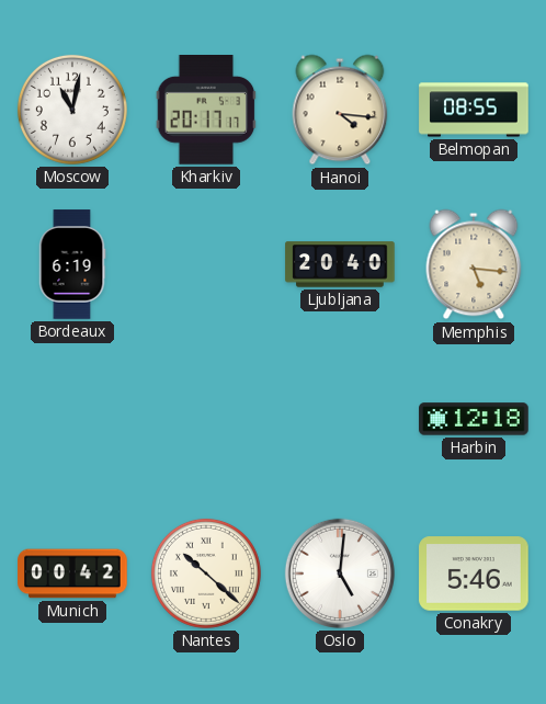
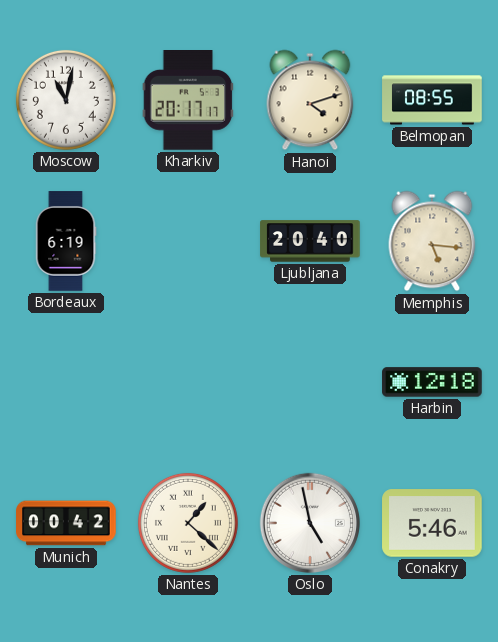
Hanoi: 4:16 -> 4:12 (310, 100)
Nantes: 10:22 -> 1:22 (188, 523)
Oslo: 5:01 -> 4:58 (310, 523)
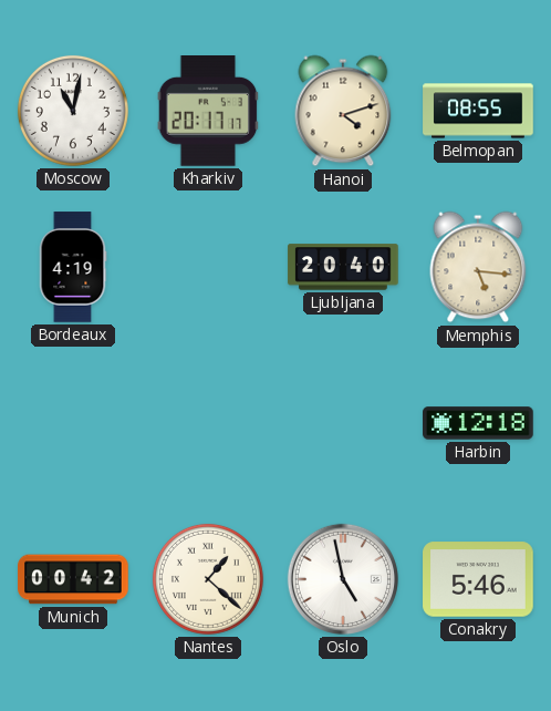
Bordeaux: 6:19 -> 4:19 (73, 267)
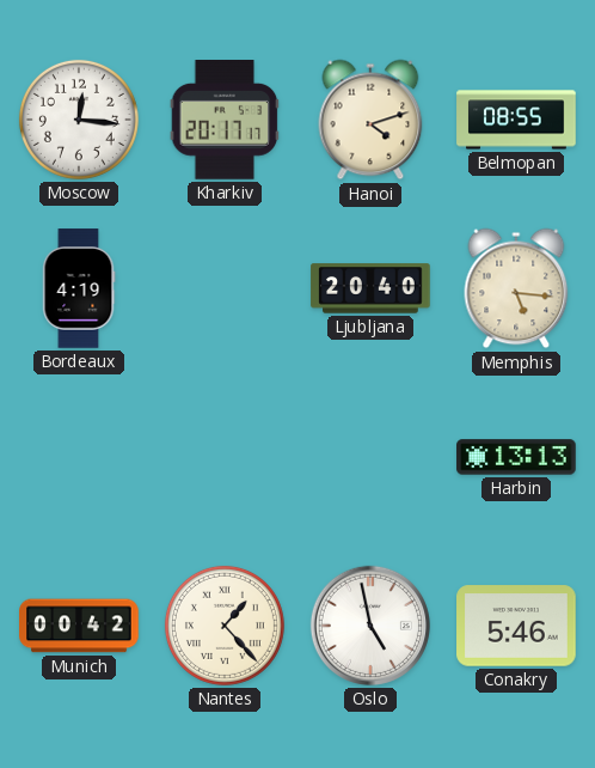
Moscow: 11:02 -> 12:16 (79, 120)
Harbin: 12:18 -> 13:13 (516, 457)
Nantes: 1:22 -> 1:23 (225, 626)
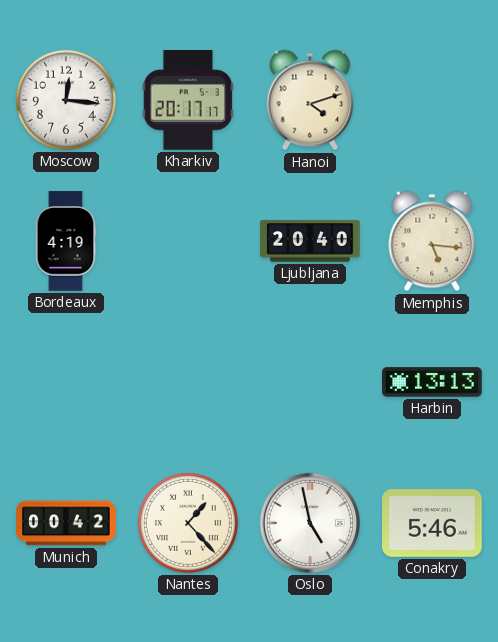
Belmopan: 08:55 -> none (516, 120)
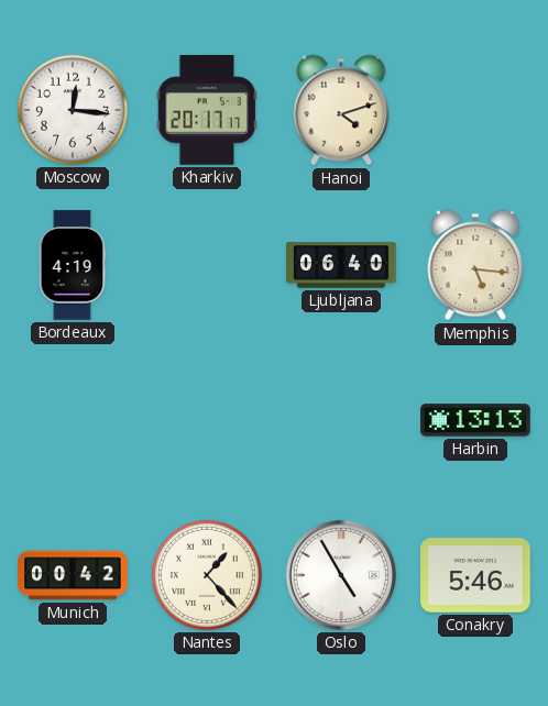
Ljubljana: 20:40 -> 06:40 (341, 265)
Oslo: 4:58 -> 4:55 (341, 575)
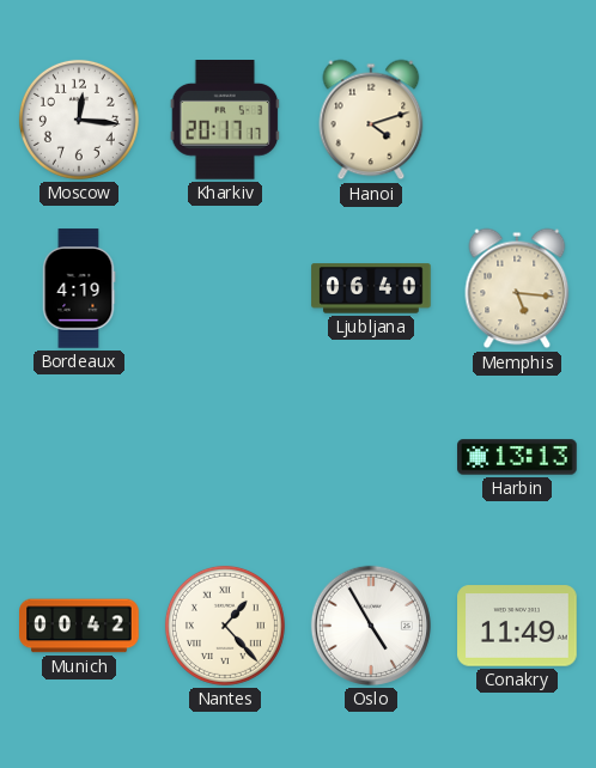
Conakry: 5:46 -> 11:49 (517, 626)
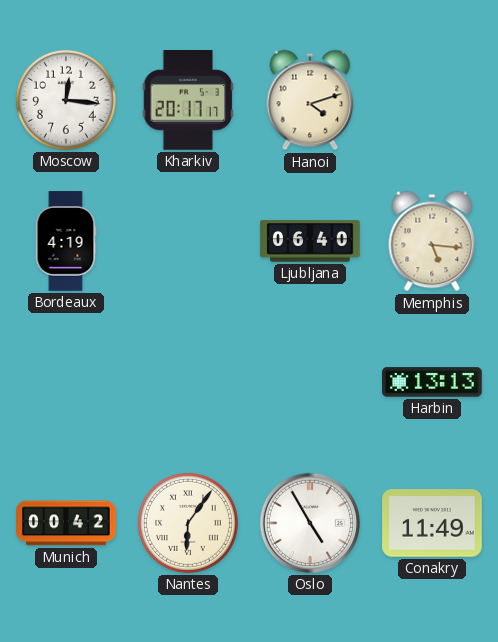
Nantes: 1:23 -> 6:06 (188, 523)
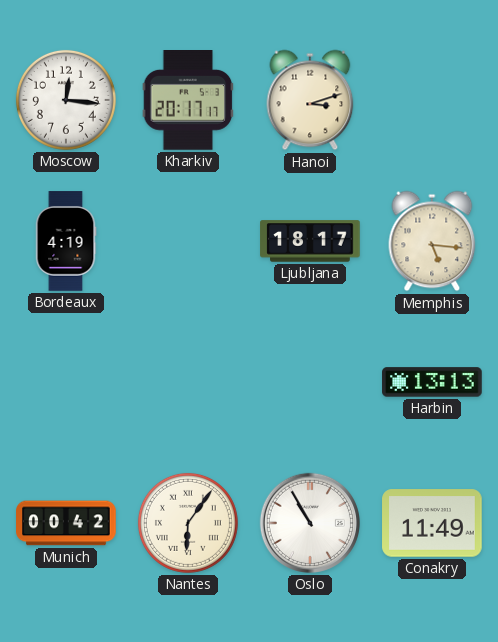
Hanoi: 4:12 -> 3:12 (310, 100)
Ljubljana: 06:40 -> 18:17 (310, 241)
Oslo: 4:55 -> 10:55 (310, 523)
